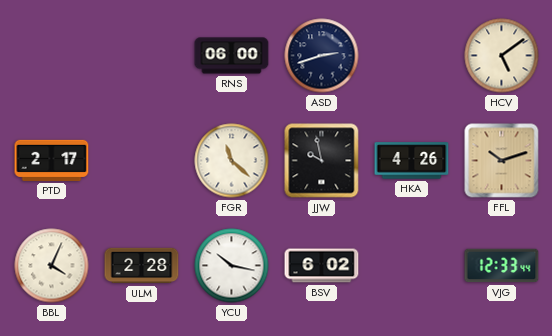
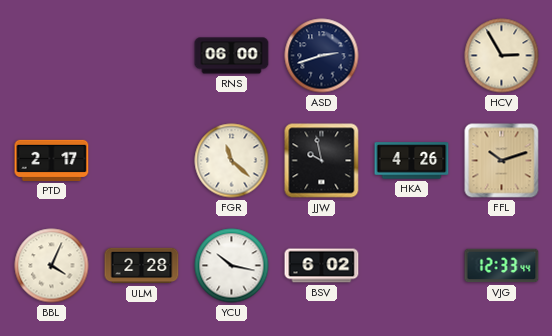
HCV: 5:09 -> 2:55 (502, 56)
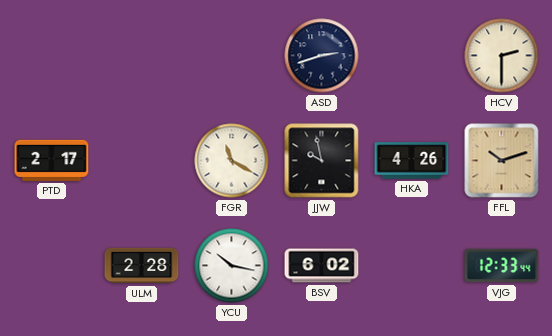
RNS: 06:00 -> none (232, 56)
HCV: 2:55 -> 2:30 (502, 56)
FGR: 11:22 -> 11:20 (232, 161)
BBL: 4:04 -> none (52, 266)
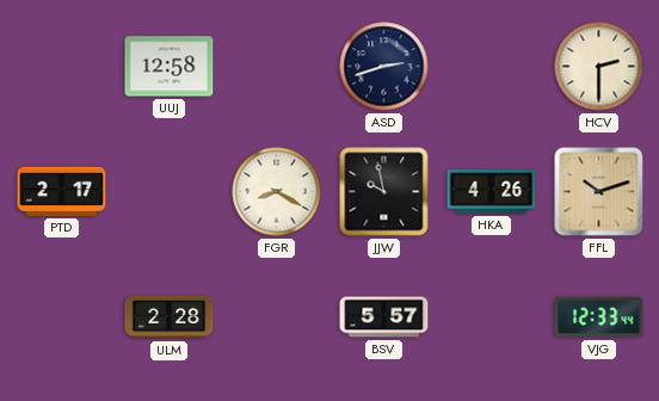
UUJ: none -> 12:58 (170, 67)
FGR: 11:20 -> 8:20 (277, 192)
YCU: 10:17 -> none (232, 266)
BSV: 6:02 -> 5:57 (384, 317)
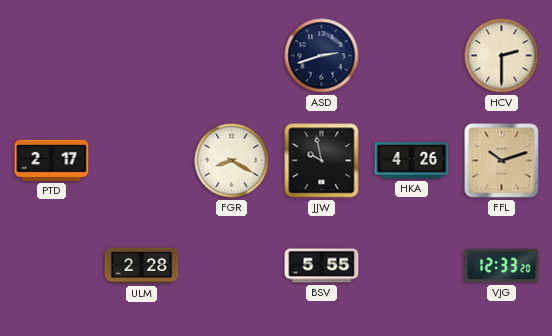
UUJ: 12:58 -> none (170, 67)
BSV: 5:57 -> 5:55 (322, 266)
VJG: 12:33:44 -> 12:33:20 (502, 266)
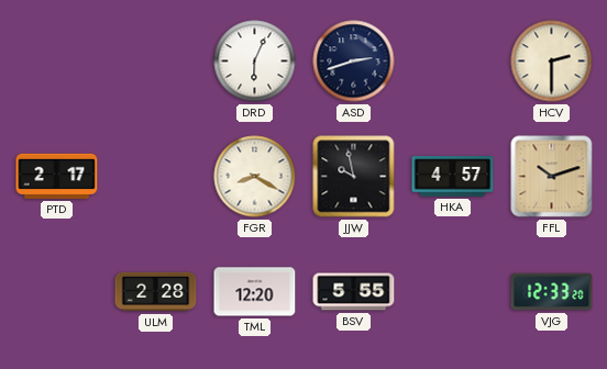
DRD: none -> 6:04 (255, 62)
HKA: 4:26 -> 4:57 (453, 177)
TML: none -> 12:20 (255, 292)
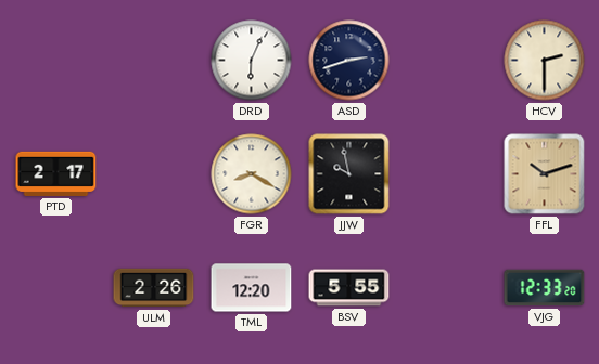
HKA: 4:57 -> none (453, 177)
ULM: 2:28 -> 2:26 (154, 288)
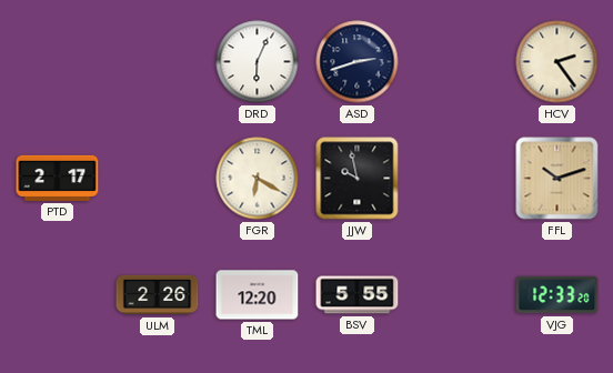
HCV: 2:30 -> 2:24 (557, 62)
FGR: 8:20 -> 6:20 (258, 179)
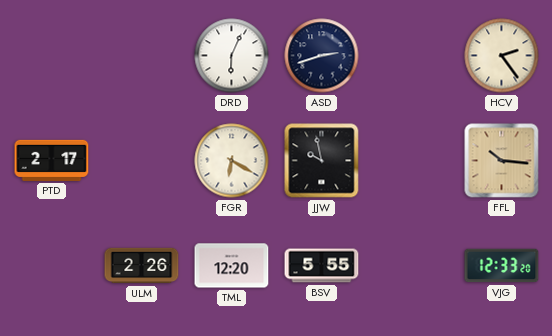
FFL: 10:12 -> 10:16 (502, 161)
